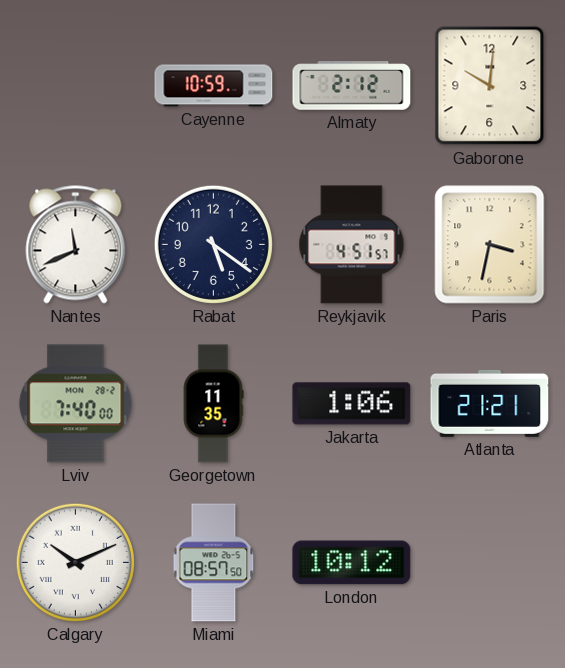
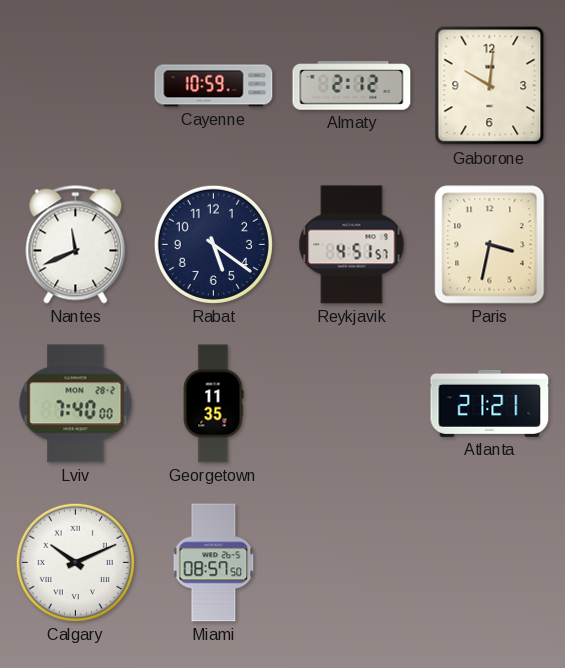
Jakarta: 1:06 -> none (352, 404)
London: 10:12 -> none (352, 563)
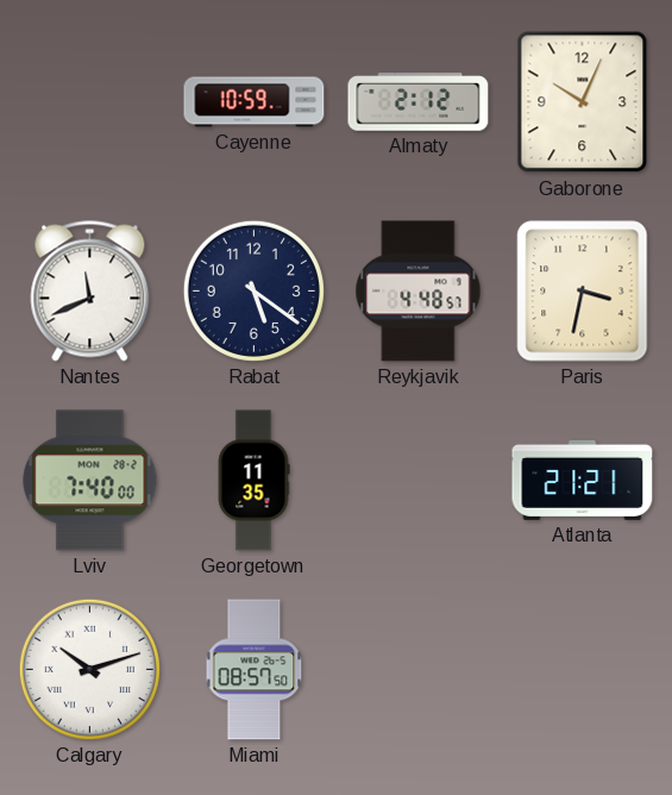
Gaborone: 10:01 -> 10:04 (583, 102)
Reykjavik: 4:51 -> 4:48 (419, 292)
Calgary: 10:11 -> 10:12 (89, 669)
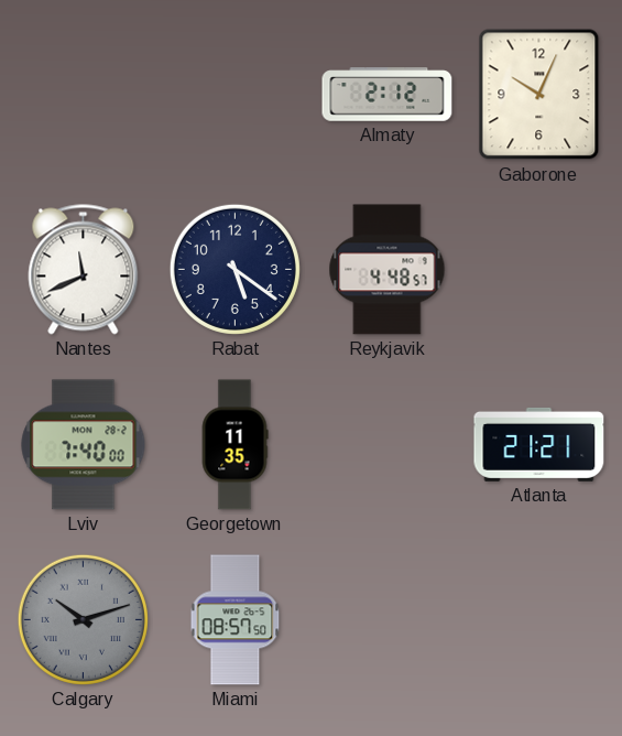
Cayenne: 10:59 -> none (255, 102)
Paris: 3:32 -> none (583, 292)
Calgary dial: white -> grey (83, 619)
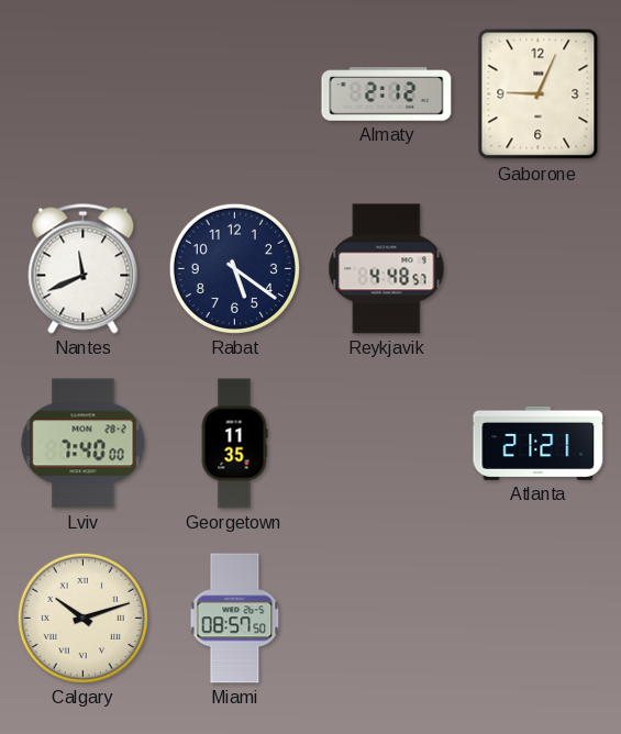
Gaborone: 10:04 -> 9:04 (539, 94)
Calgary dial: grey -> cream (82, 618)
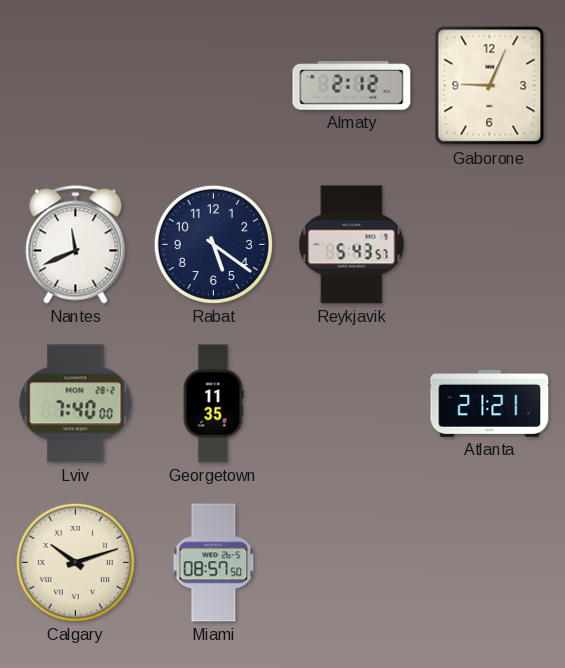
Reykjavik: 4:48 -> 5:43 (352, 245)
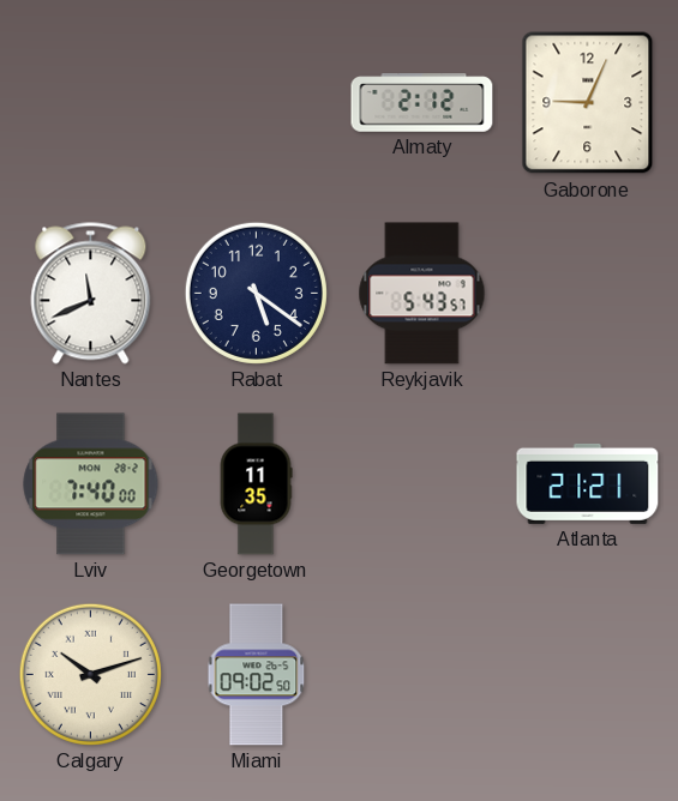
Miami: 08:57 -> 09:02 (257, 675)
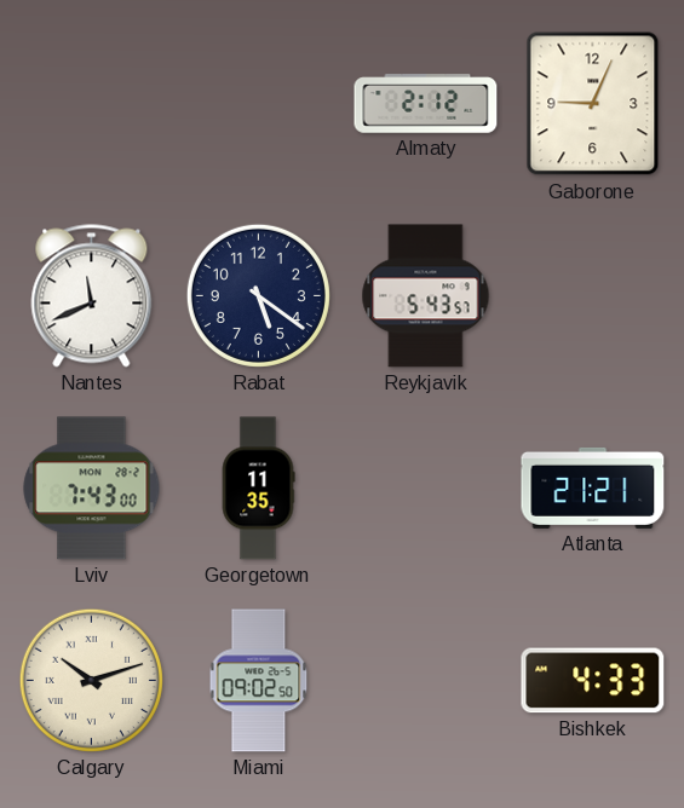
Lviv: 7:40 -> 7:43 (92, 489)
Bishkek: none -> 4:33 (593, 681)
